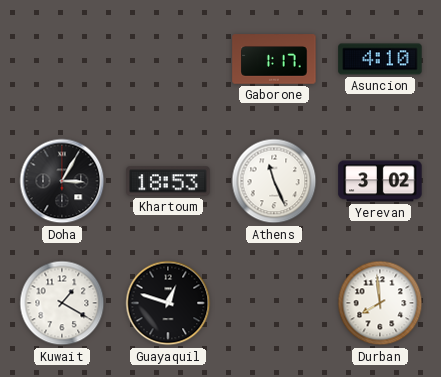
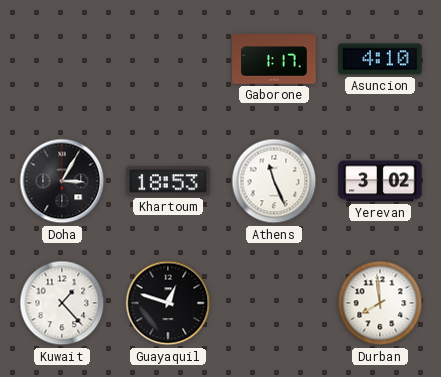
Kuwait: 1:20 -> 1:23 (62, 303)
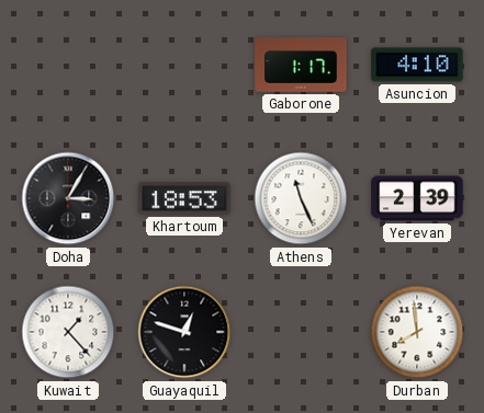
Yerevan: 3:02 -> 2:39 (417, 198)
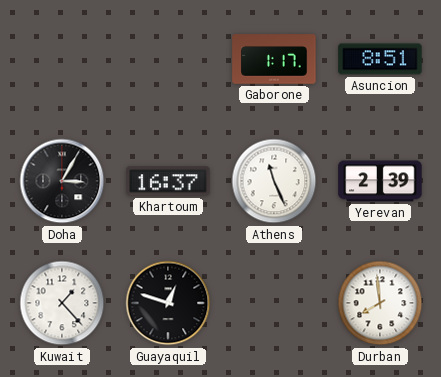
Asuncion: 4:10 -> 8:51 (380, 59)
Khartoum: 18:53 -> 16:37 (168, 181)
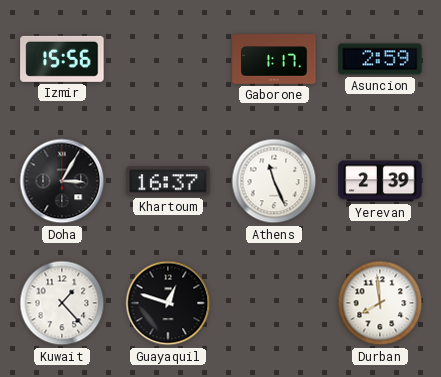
Izmir: none -> 15:56 (62, 59)
Asuncion: 8:51 -> 2:59 (380, 59)
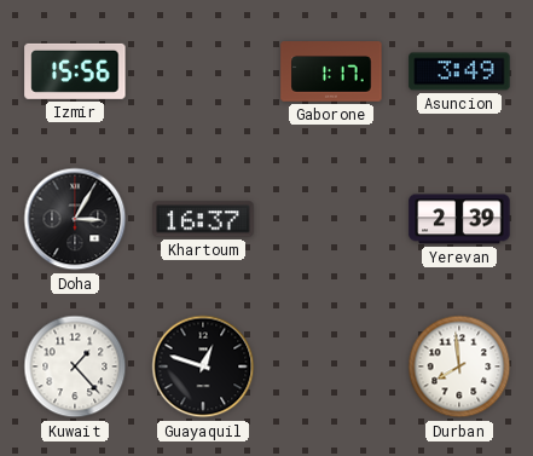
Asuncion: 2:59 -> 3:49 (459, 71)
Athens: 11:26 -> none (274, 181)
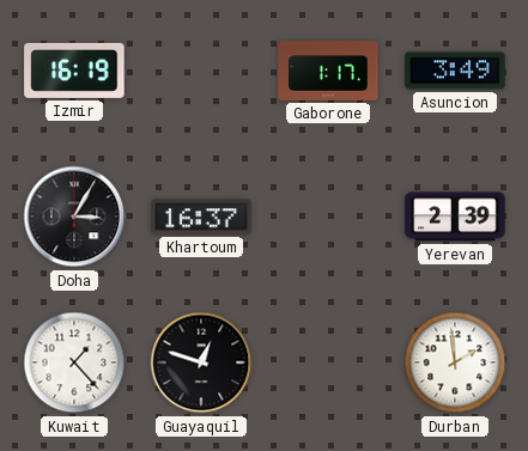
Izmir: 15:56 -> 16:19 (74, 71)
Durban: 7:59 -> 1:59 (455, 362)
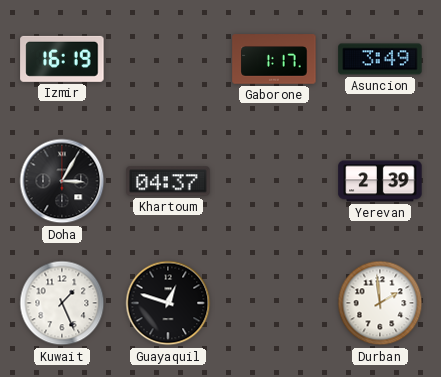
Khartoum: 16:37 -> 04:37 (168, 181)
Kuwait: 1:23 -> 1:26 (62, 303)
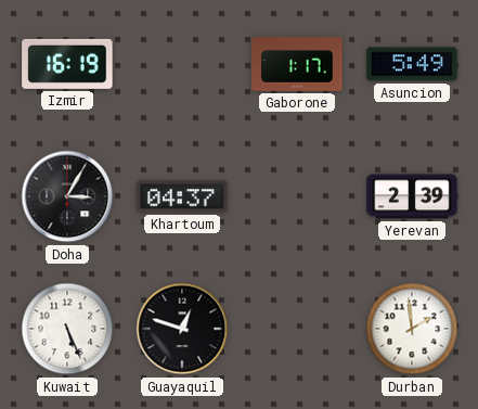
Asuncion: 3:49 -> 5:49 (412, 64)
Kuwait: 1:26 -> 5:26 (67, 329)
